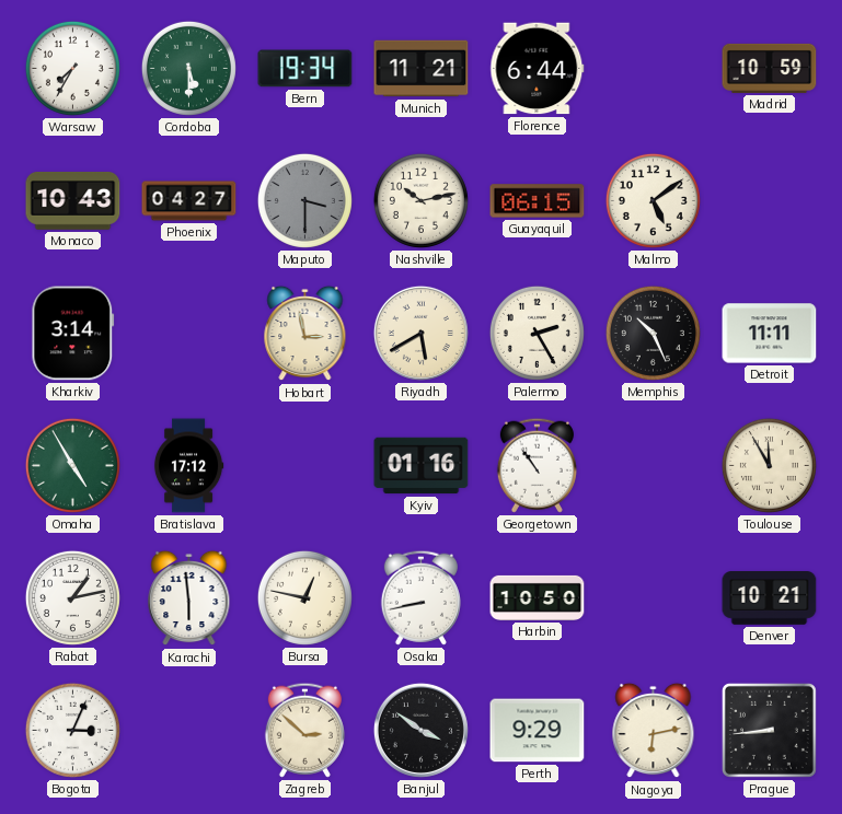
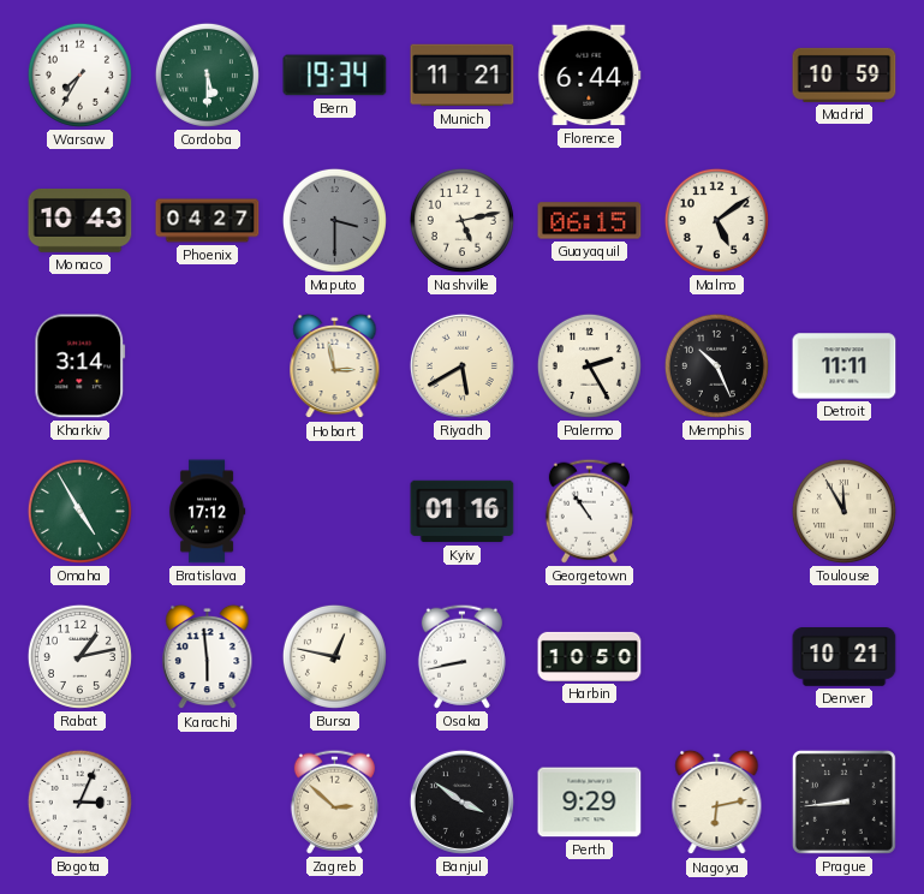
Nashville: 10:13 -> 5:13 (461, 220)
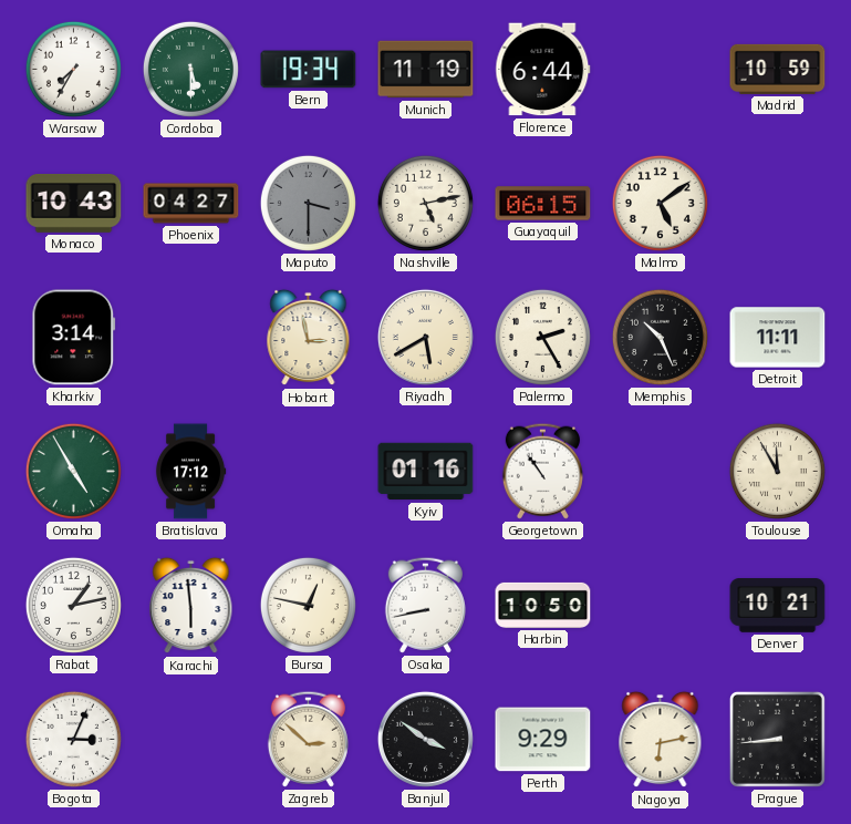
Munich: 11:21 -> 11:19 (426, 70)
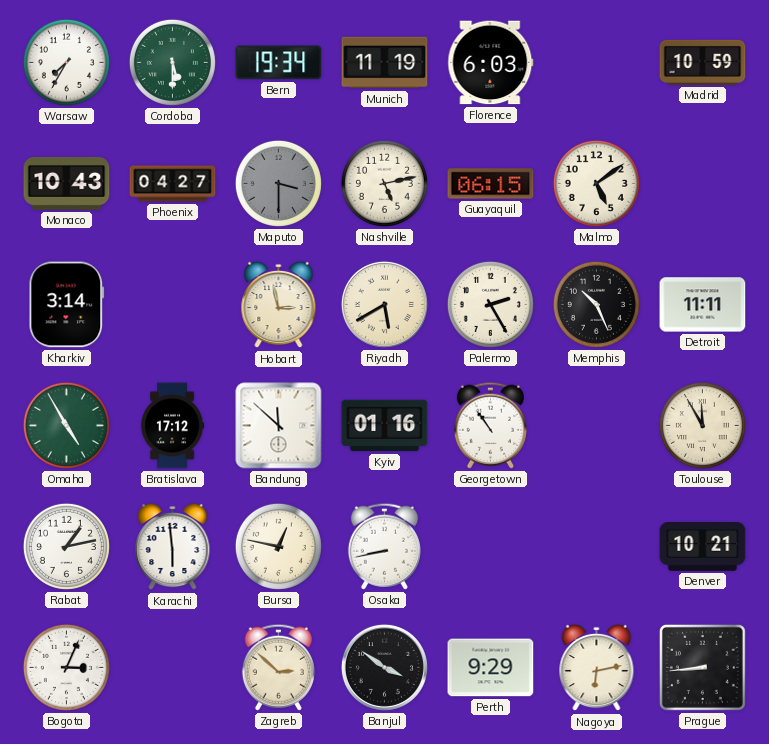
Florence: 6:44 -> 6:03 (491, 63)
Bandung: none -> 11:52 (279, 426)
Harbin: 10:50 -> none (543, 605)
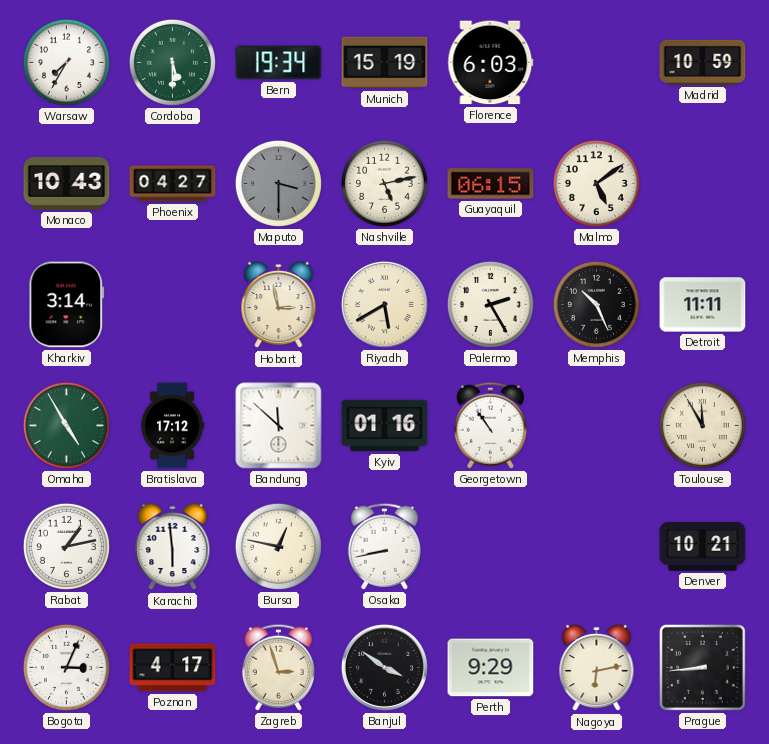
Munich: 11:19 -> 15:19 (385, 63)
Poznan: none -> 4:17 (173, 668)
Zagreb: 2:52 -> 2:57 (278, 667)
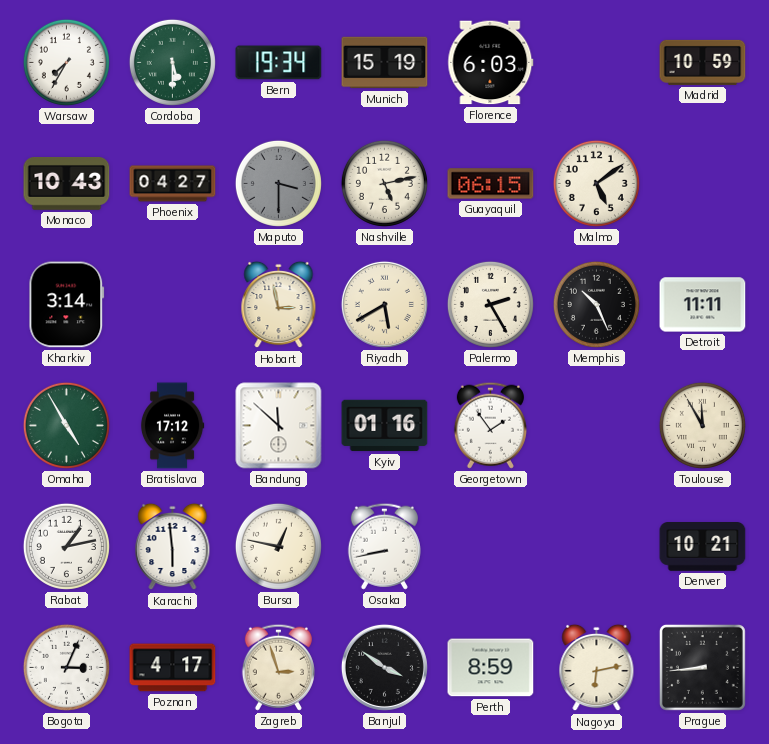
Georgetown: 10:54 -> 1:54 (490, 425)
Perth: 9:29 -> 8:59 (491, 668)
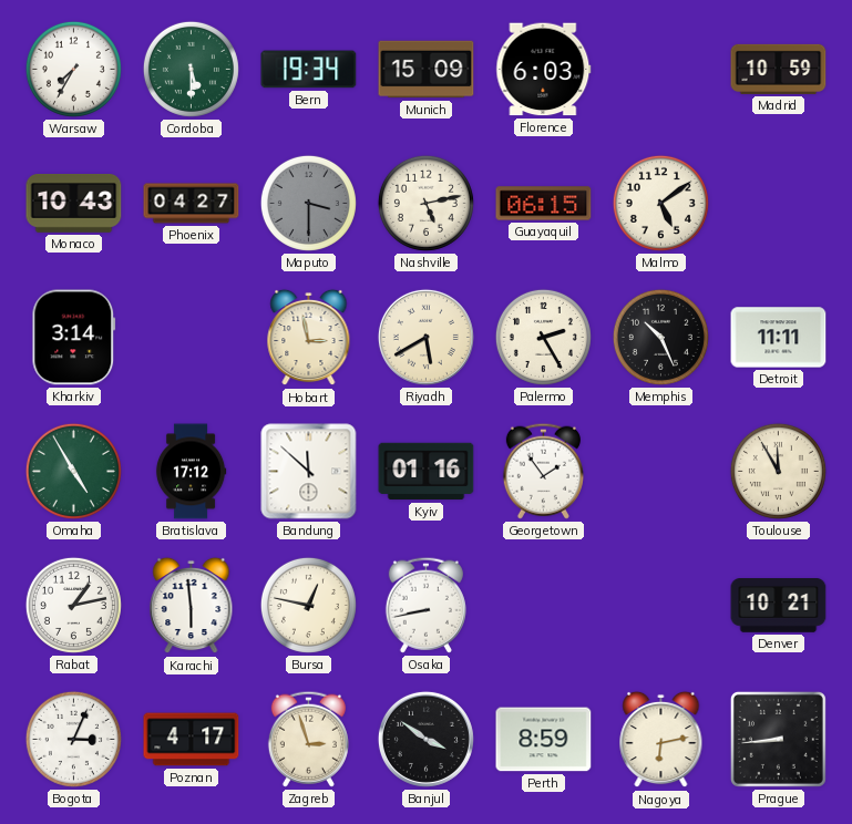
Munich: 15:19 -> 15:09 (427, 70)
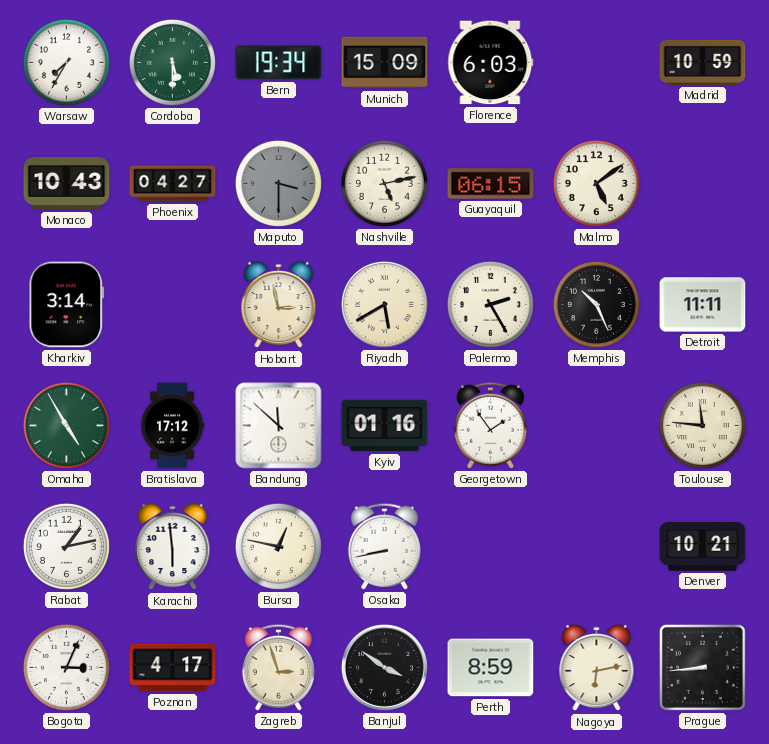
Toulouse: 11:55 -> 11:46 (702, 425)
